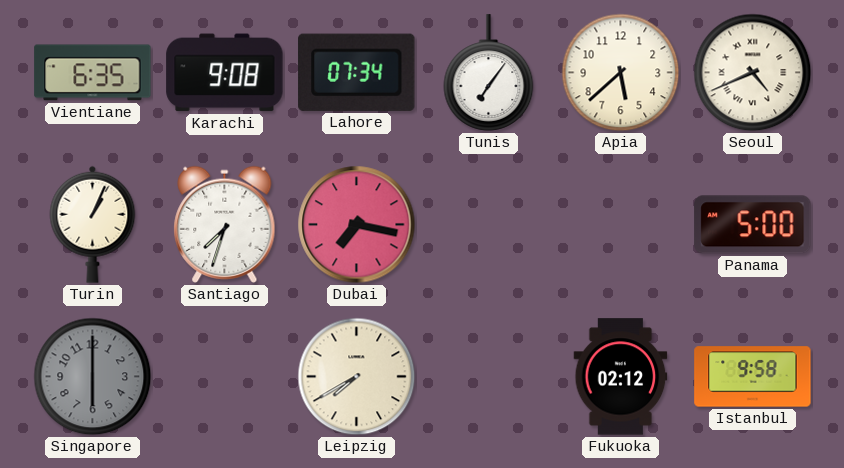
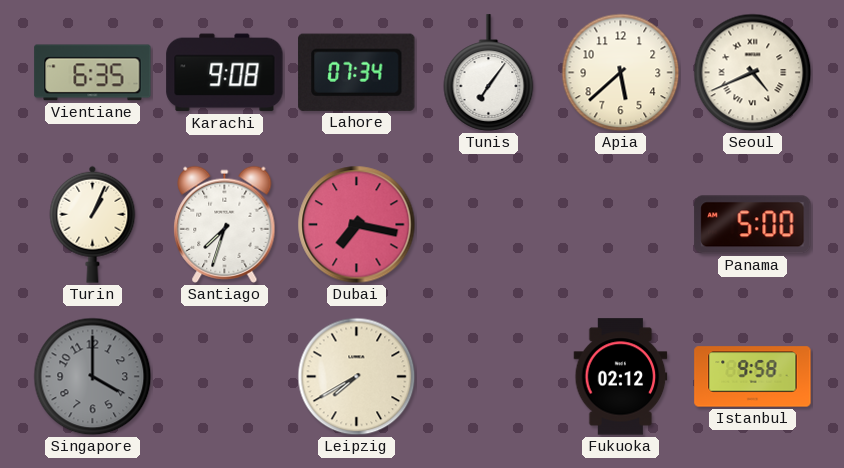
Singapore: 6:00 -> 4:00 (93, 377)
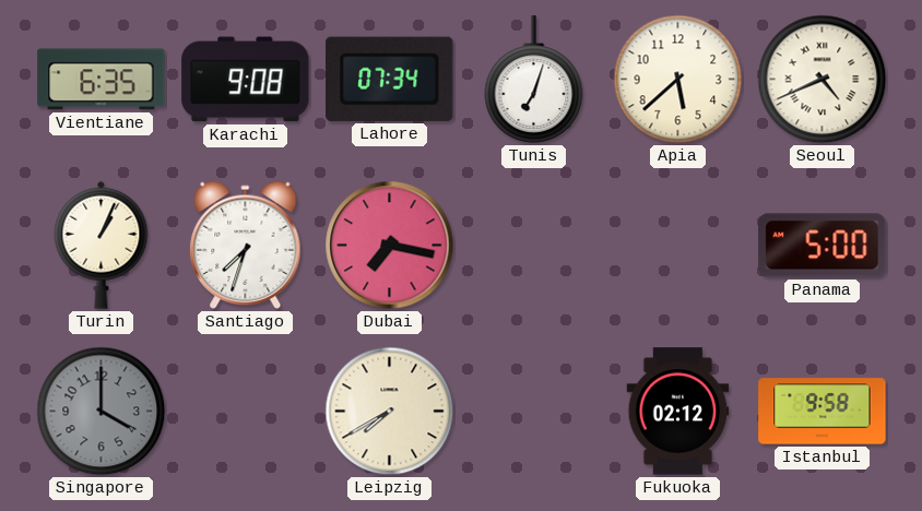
Tunis: 7:06 -> 7:03 (534, 80)
